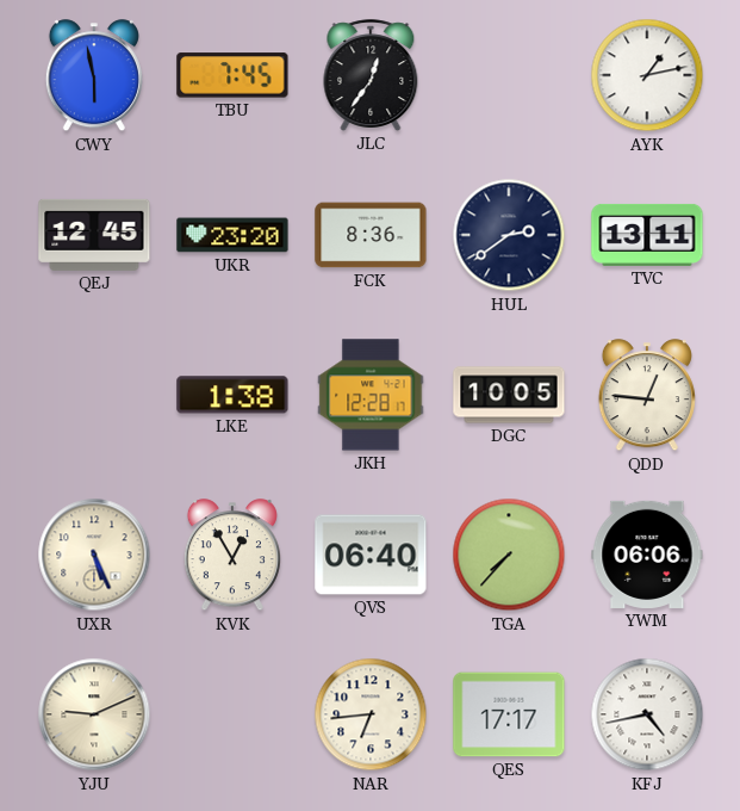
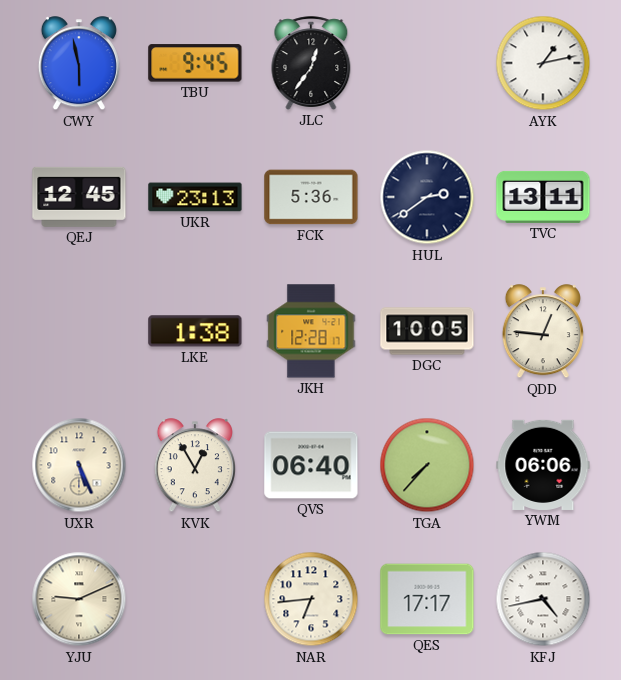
TBU: 7:45 -> 9:45 (195, 63)
UKR: 23:20 -> 23:13 (195, 197)
FCK: 8:36 -> 5:36 (311, 197)
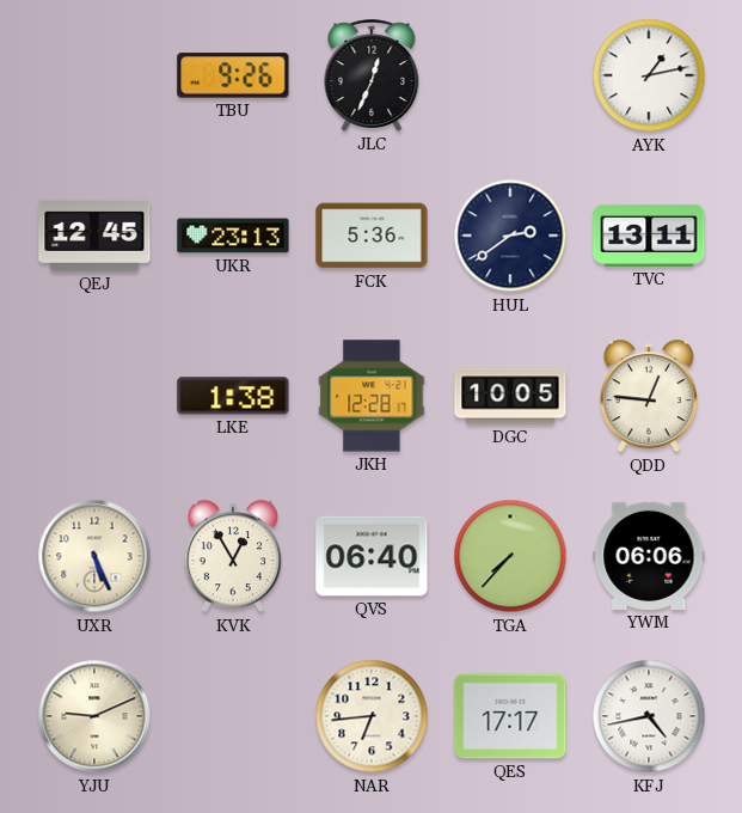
CWY: 5:58 -> none (79, 64)
TBU: 9:45 -> 9:26 (233, 75)
JLC: 12:36 -> 12:34 (372, 75)
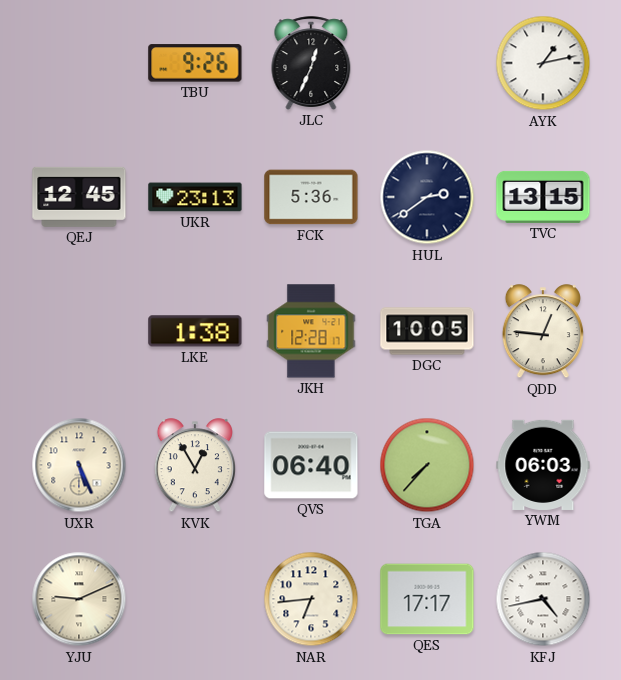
TVC: 13:11 -> 13:15 (543, 197)
YWM: 06:06 -> 06:03 (543, 465)
